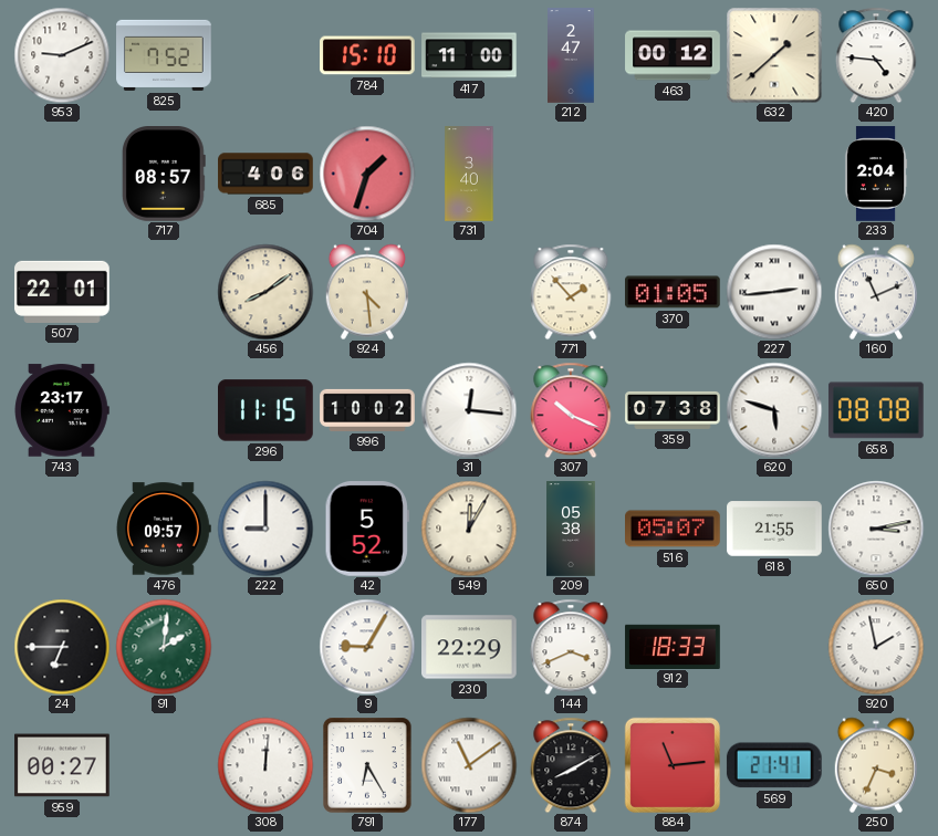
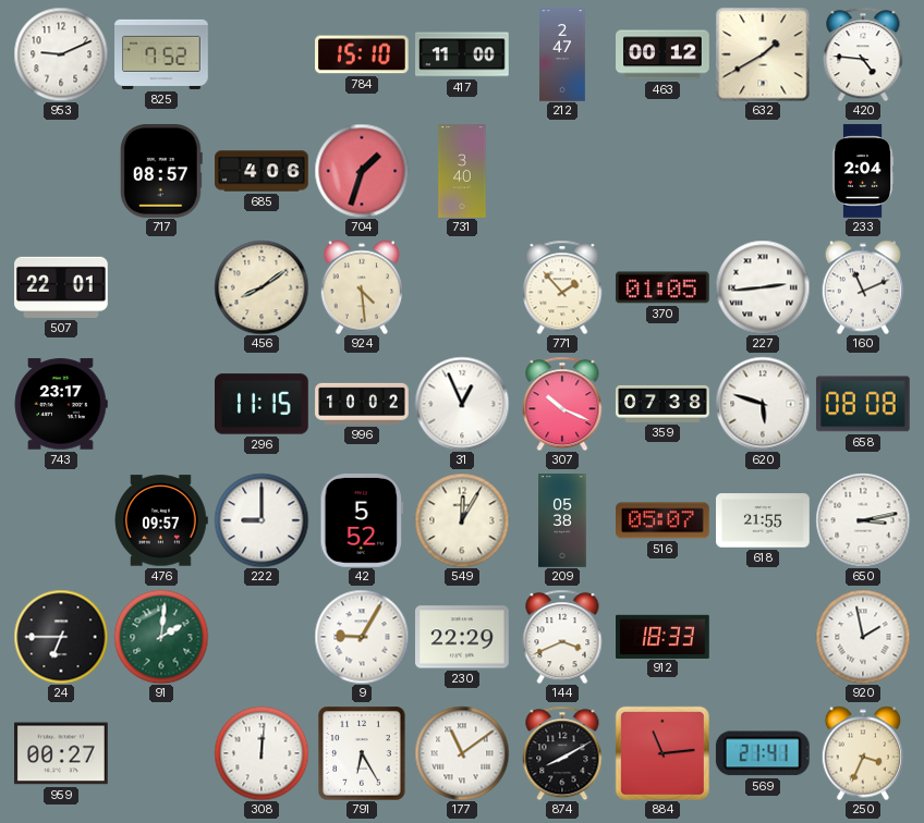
632: 1:38 -> 1:40 (763, 54)
31: 12:16 -> 12:56 (462, 404)
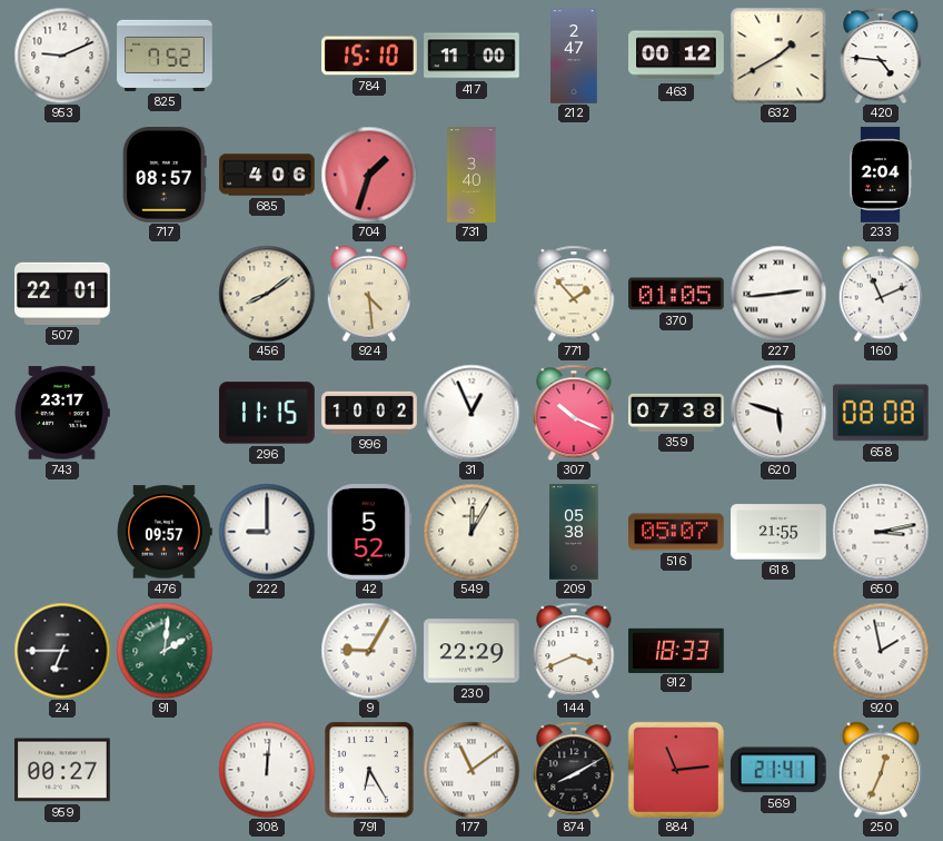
250: 3:34 -> 12:34 (880, 770)
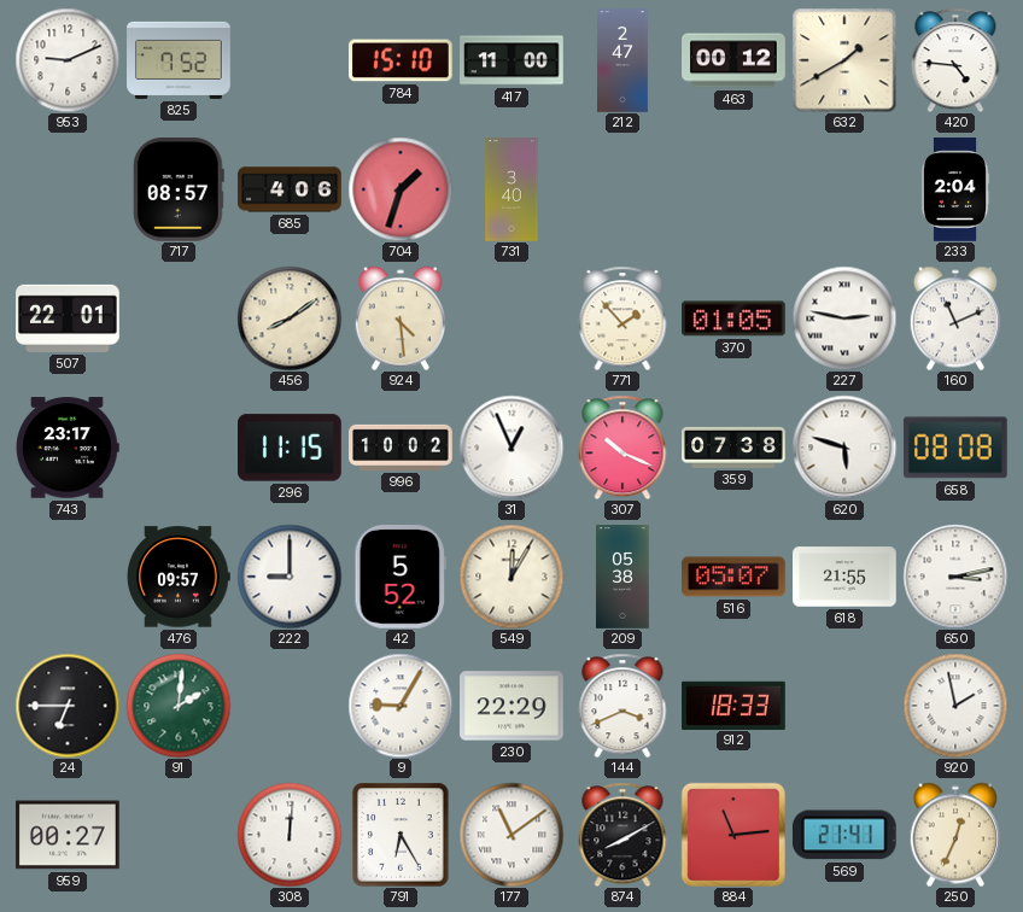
227: 2:44 -> 2:47 (844, 318)
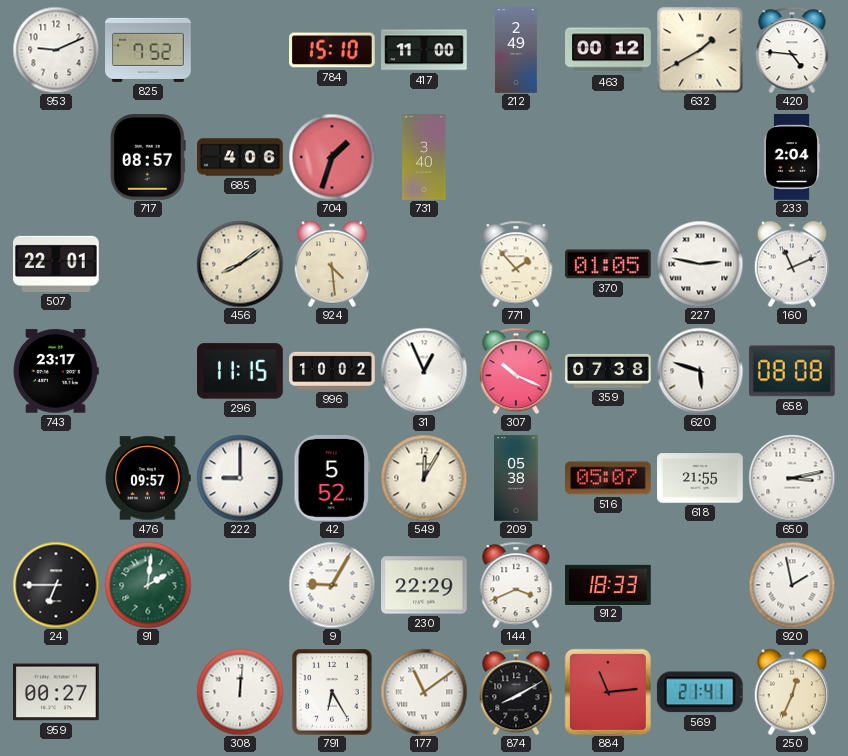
212: 2:47 -> 2:49 (517, 50)
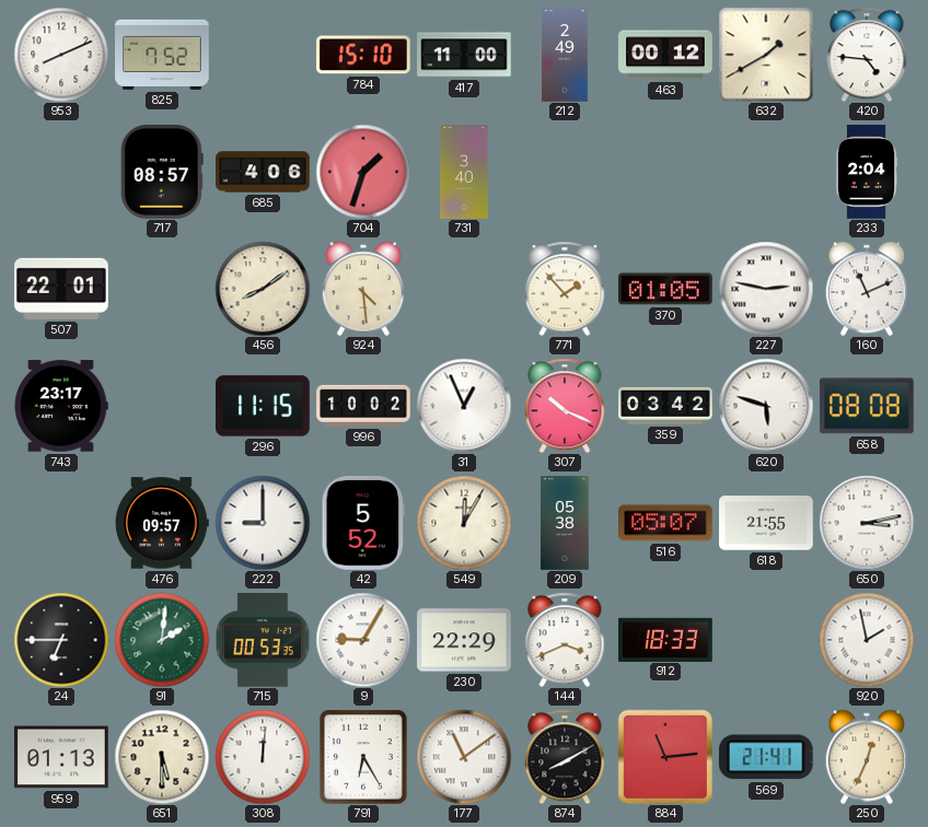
953: 9:11 -> 8:11 (61, 55)
359: 07:38 -> 03:42 (665, 406)
715: none -> 00:53 (264, 640)
959: 00:27 -> 01:13 (62, 757)
651: none -> 5:30 (162, 757)
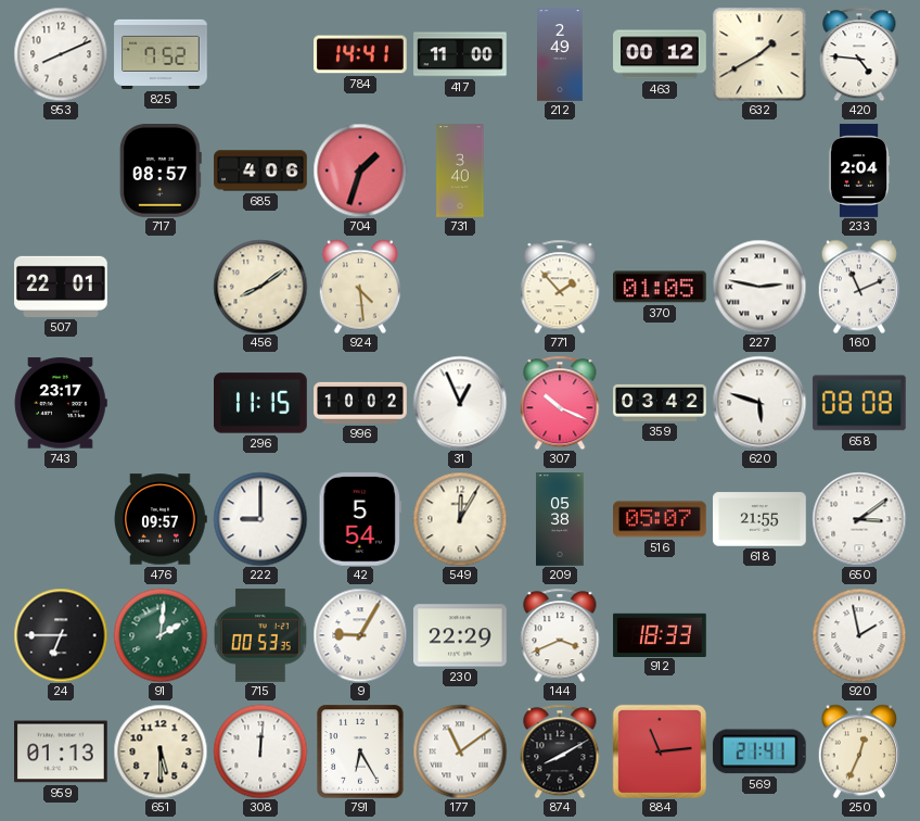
784: 15:10 -> 14:41 (361, 54)
42: 5:52 -> 5:54 (360, 520)
650: 3:13 -> 3:09 (859, 519)
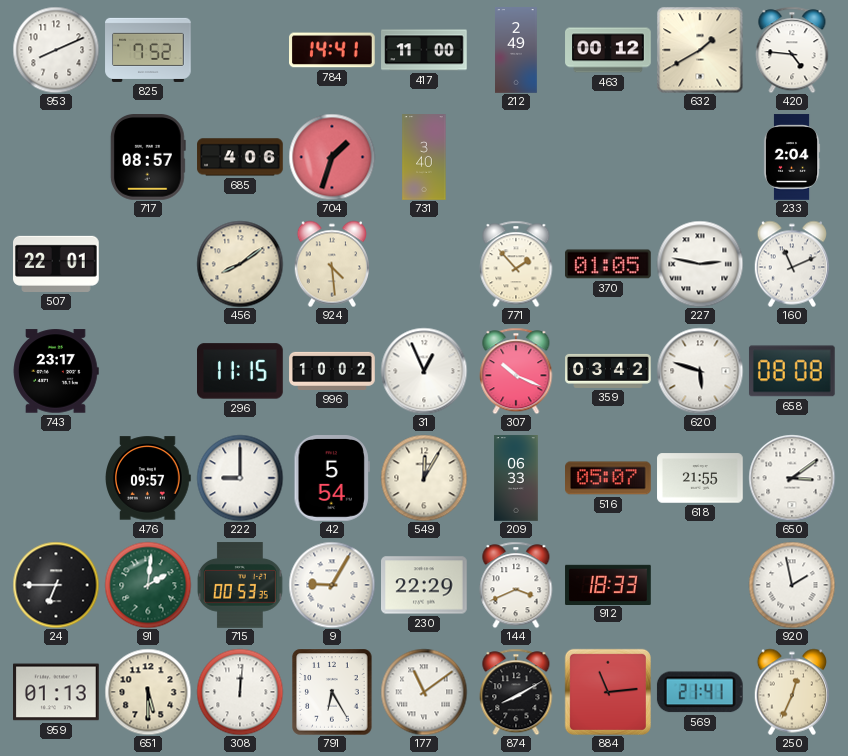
209: 05:38 -> 06:33 (516, 478)
